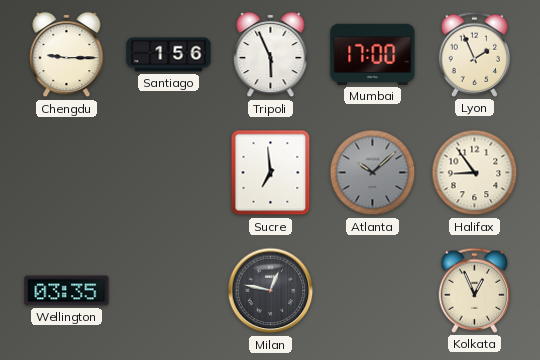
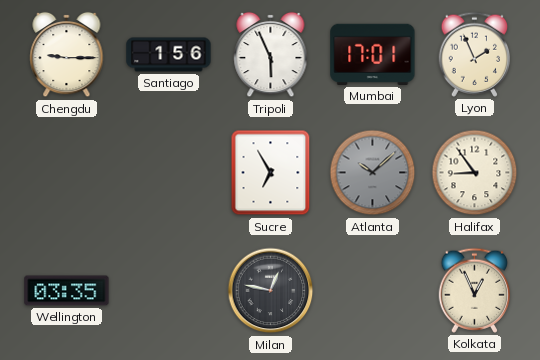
Mumbai: 17:00 -> 17:01 (373, 54)
Sucre: 6:59 -> 6:55 (271, 173)
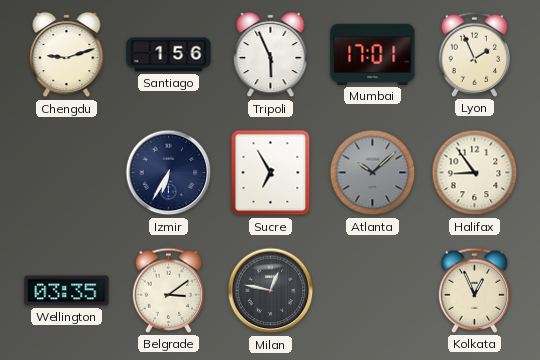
Chengdu: 9:15 -> 9:12 (67, 55)
Izmir: none -> 6:35 (169, 173)
Belgrade: none -> 3:09 (169, 290)
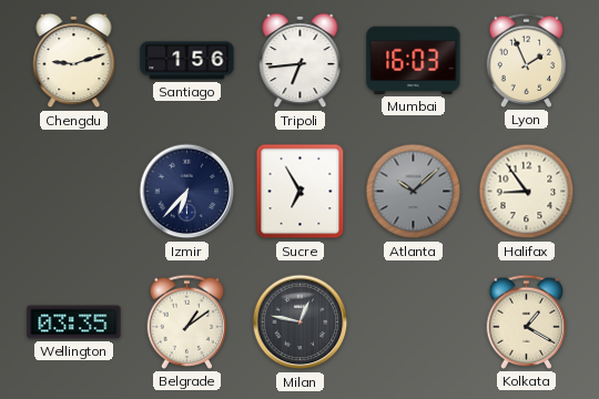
Tripoli: 5:56 -> 6:44 (301, 61)
Mumbai: 17:01 -> 16:03 (414, 60)
Izmir: 6:35 -> 6:37 (187, 192)
Belgrade: 3:09 -> 1:09 (187, 321)
Kolkata: 12:56 -> 1:20 (527, 321)
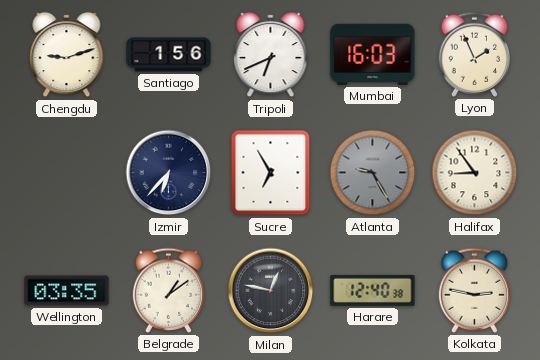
Tripoli: 6:44 -> 6:41 (271, 55)
Atlanta: 10:08 -> 9:25 (373, 173)
Harare: none -> 12:40 (373, 290)
Kolkata: 1:20 -> 2:47 (475, 290)
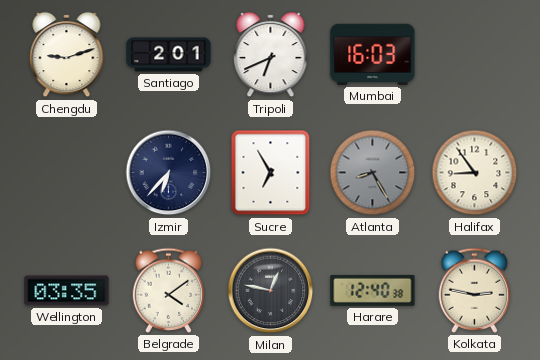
Santiago: 1:56 -> 2:01 (169, 55)
Lyon: 1:56 -> none (475, 54)
Atlanta: 9:25 -> 8:25 (373, 173)
Belgrade: 1:09 -> 4:09 (169, 290)
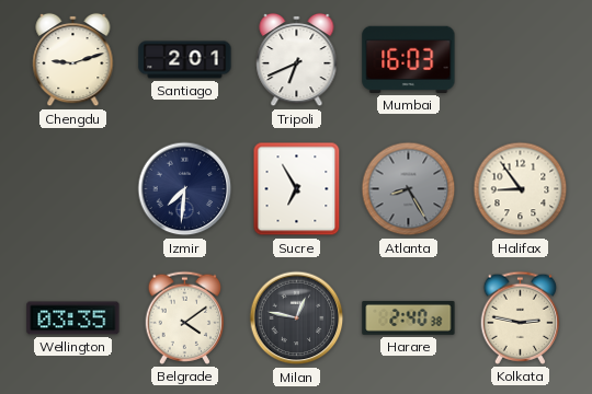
Izmir: 6:37 -> 7:31 (185, 189)
Harare: 12:40 -> 2:40 (409, 317)
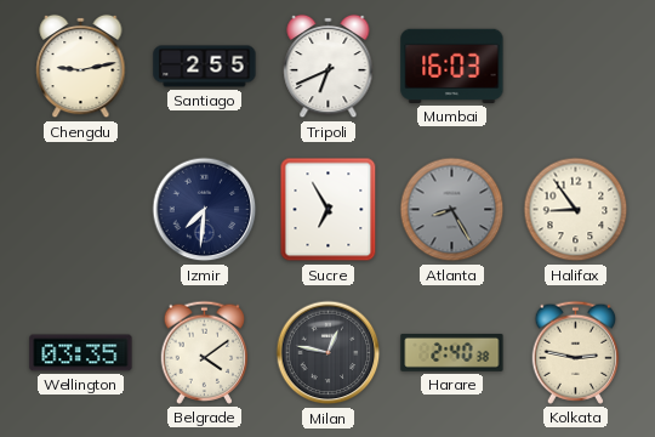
Chengdu: 9:12 -> 9:13 (81, 67)
Santiago: 2:01 -> 2:55 (205, 67)
